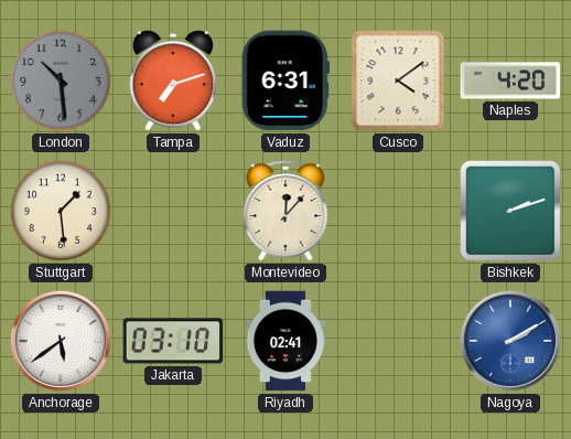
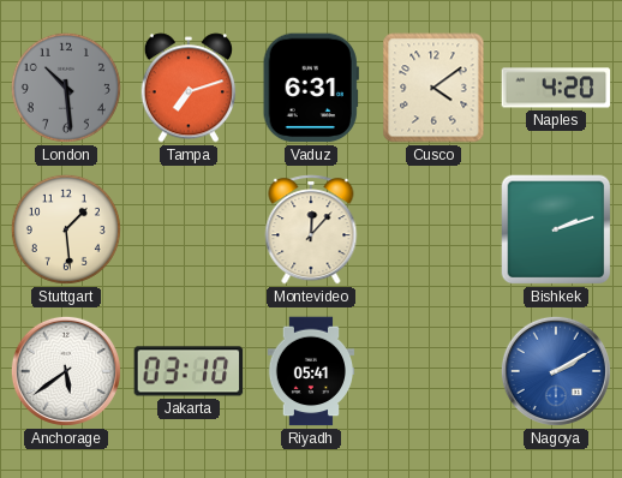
Riyadh: 02:41 -> 05:41 (311, 371)
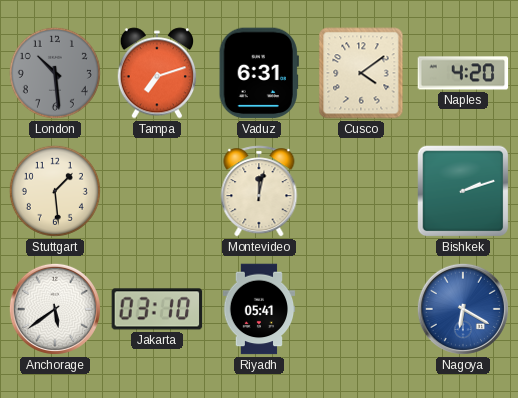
Montevideo: 12:07 -> 12:02 (259, 191)
Nagoya: 2:10 -> 6:20 (463, 309)
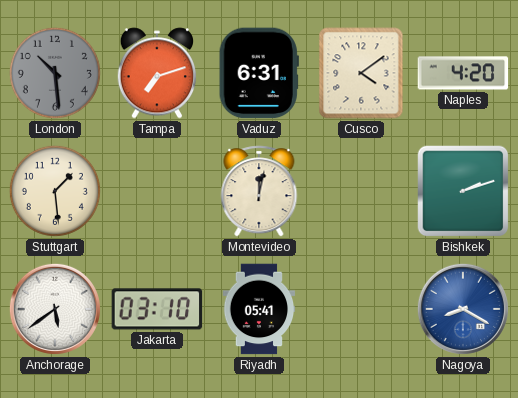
Nagoya: 6:20 -> 8:20 (463, 309)
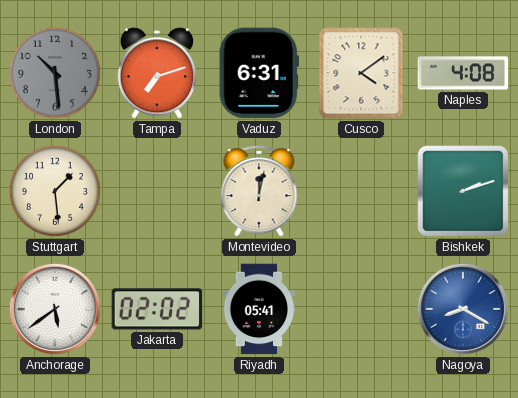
Naples: 4:20 -> 4:08 (463, 73)
Jakarta: 03:10 -> 02:02 (157, 309)
